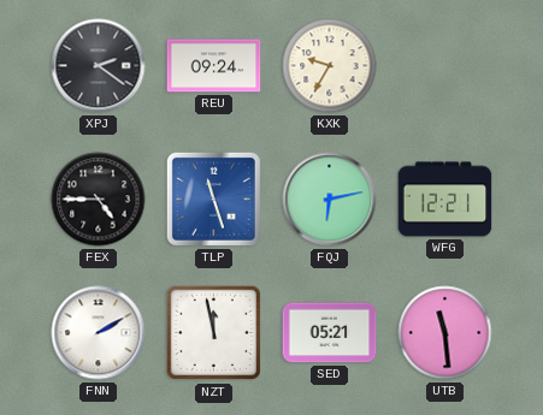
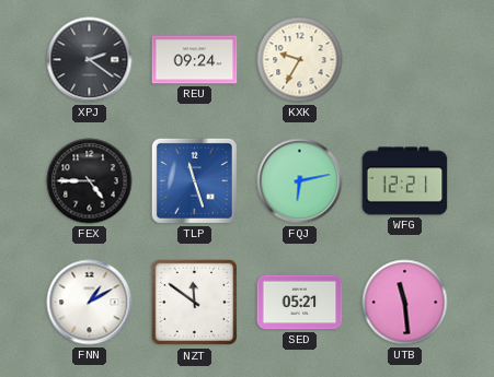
FNN: 2:10 -> 1:10 (90, 303)
NZT: 11:58 -> 11:51 (195, 303)
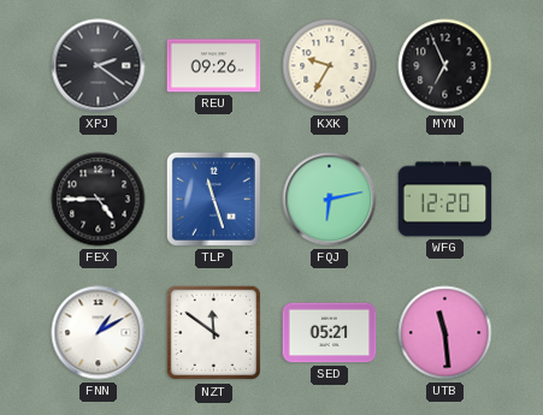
REU: 09:24 -> 09:26 (214, 66)
MYN: none -> 6:56 (445, 66)
WFG: 12:21 -> 12:20 (445, 200)
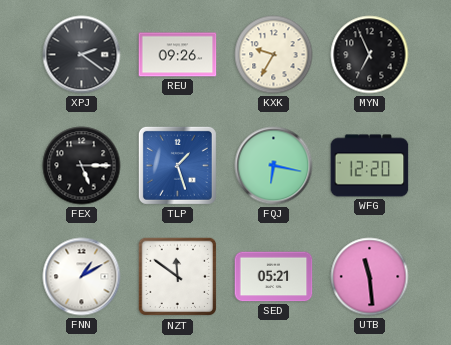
FEX: 4:45 -> 5:15 (82, 166)
TLP: 11:27 -> 1:27 (177, 165)
FQJ: 6:13 -> 6:17 (274, 166)
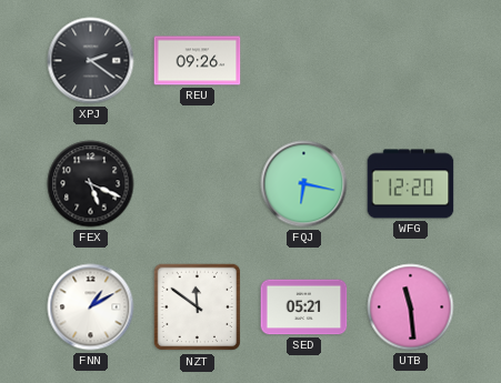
KXK: 9:35 -> none (274, 55)
MYN: 6:56 -> none (370, 55)
FEX: 5:15 -> 5:19 (91, 184)
TLP: 1:27 -> none (177, 165)
